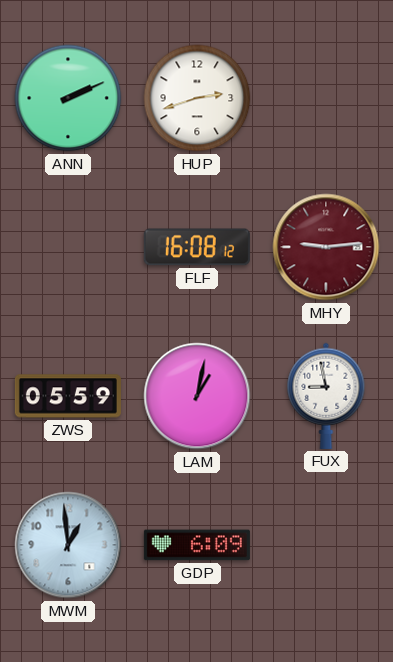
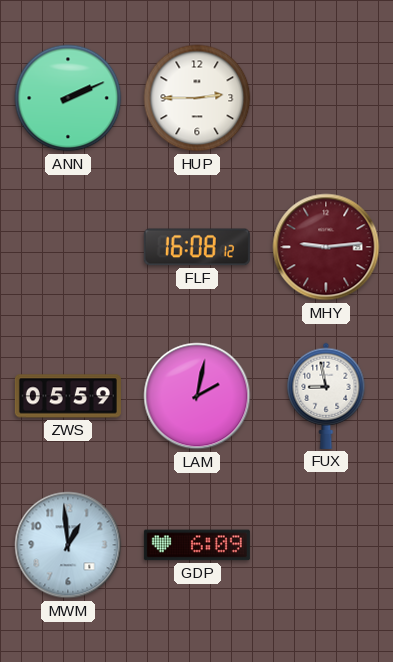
HUP: 2:42 -> 2:45 (197, 98)
LAM: 1:02 -> 2:02 (197, 396)
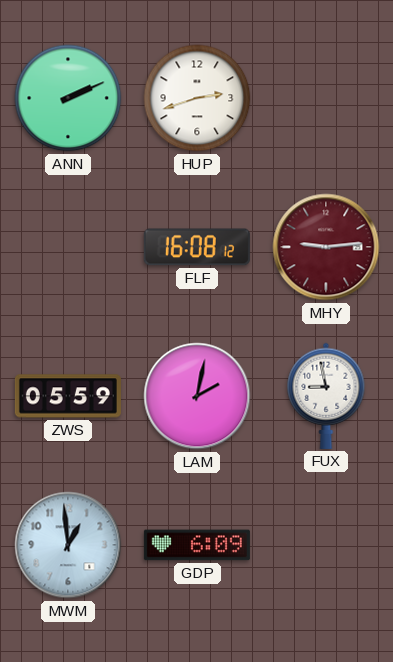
HUP: 2:45 -> 2:42 (197, 98)
